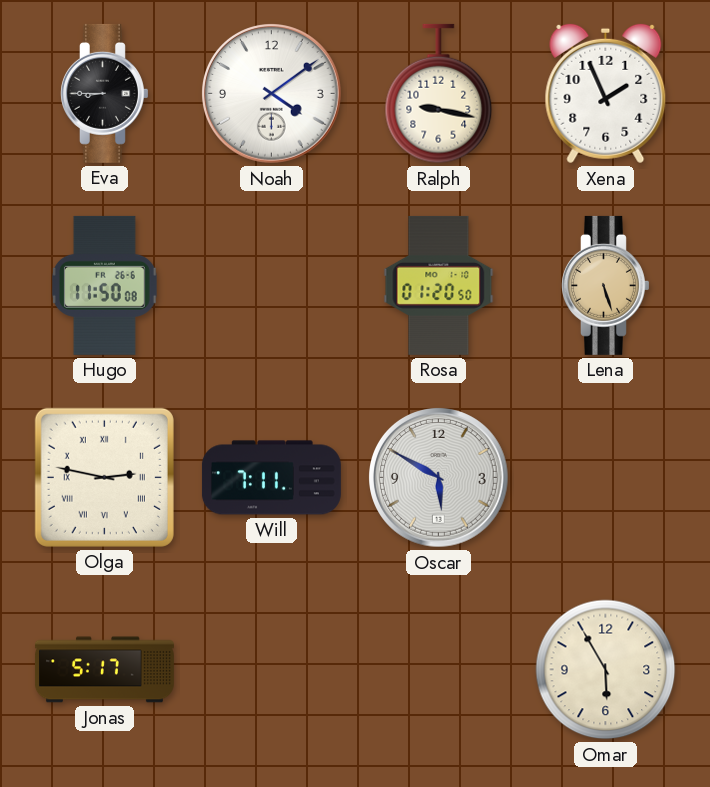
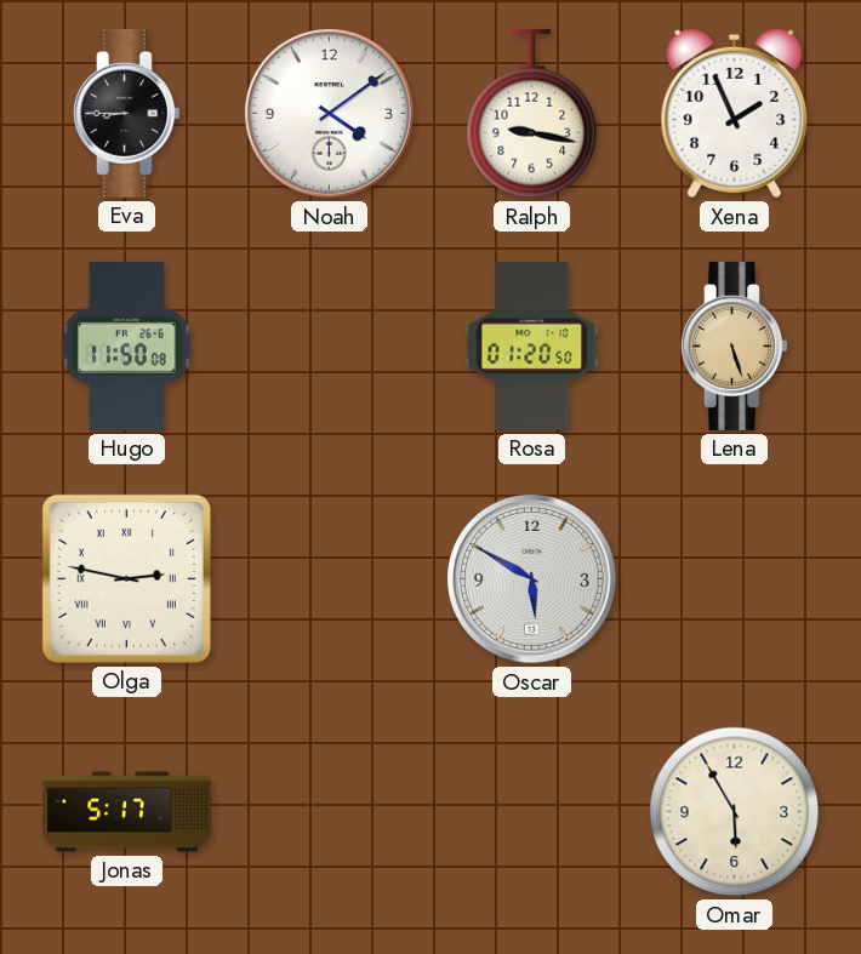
Will: 7:11 -> none (271, 478)
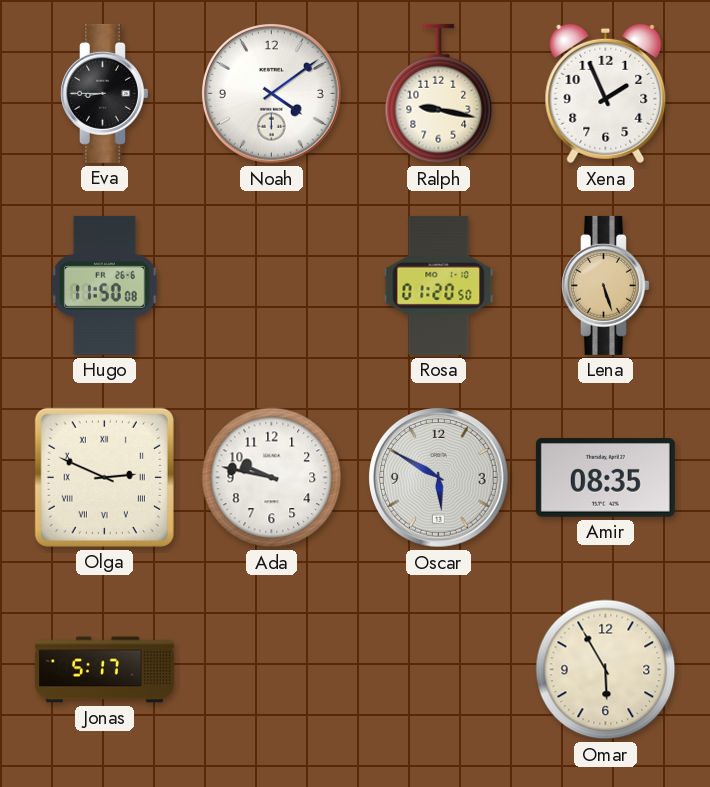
Olga: 2:47 -> 2:49 (104, 477)
Ada: none -> 9:47 (272, 478)
Amir: none -> 08:35 (605, 478)
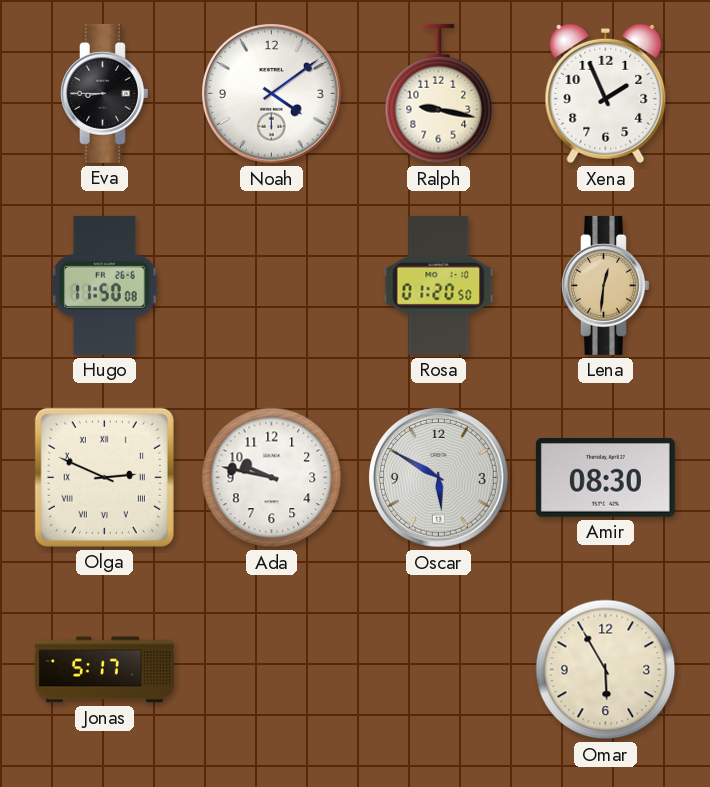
Lena: 5:27 -> 12:31 (606, 285)
Amir: 08:35 -> 08:30 (605, 478)
